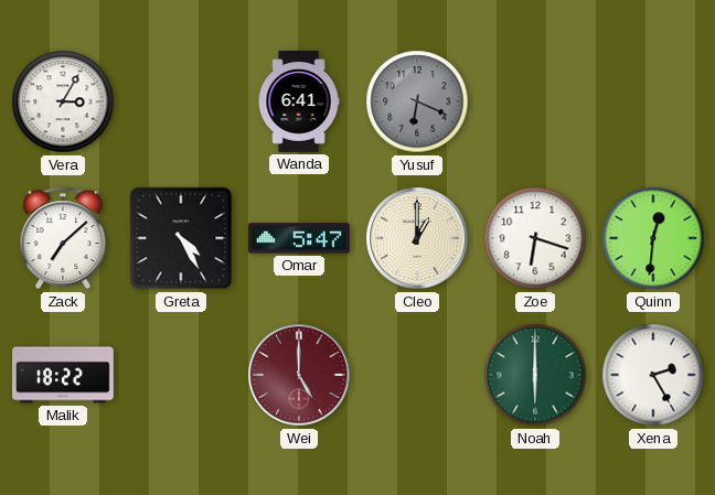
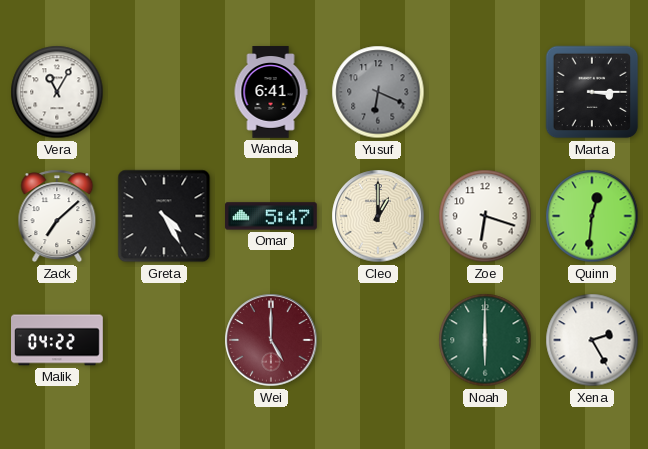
Vera: 3:05 -> 11:05 (57, 92)
Marta: none -> 3:15 (592, 92)
Malik: 18:22 -> 04:22 (57, 340)
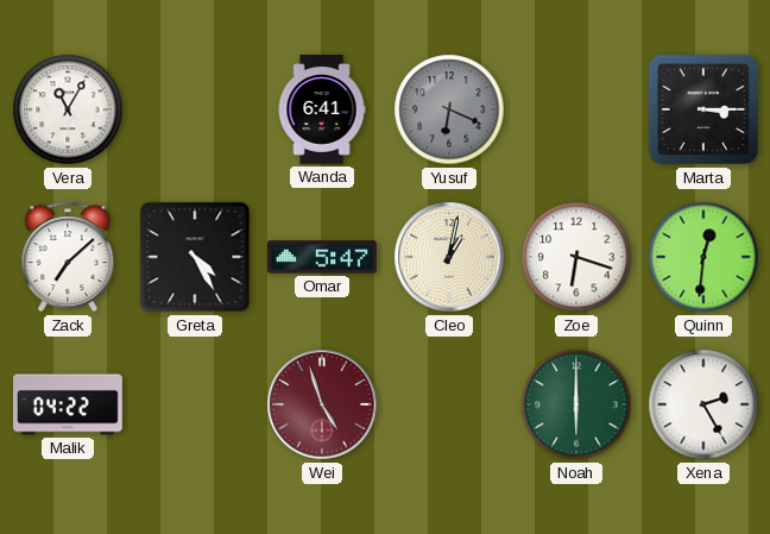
Cleo: 1:00 -> 1:02 (449, 257)
Wei: 5:00 -> 4:57 (322, 404)
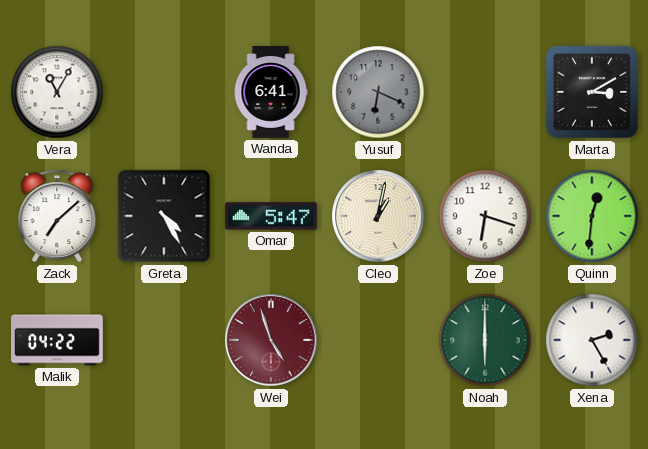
Marta: 3:15 -> 3:10 (592, 92)
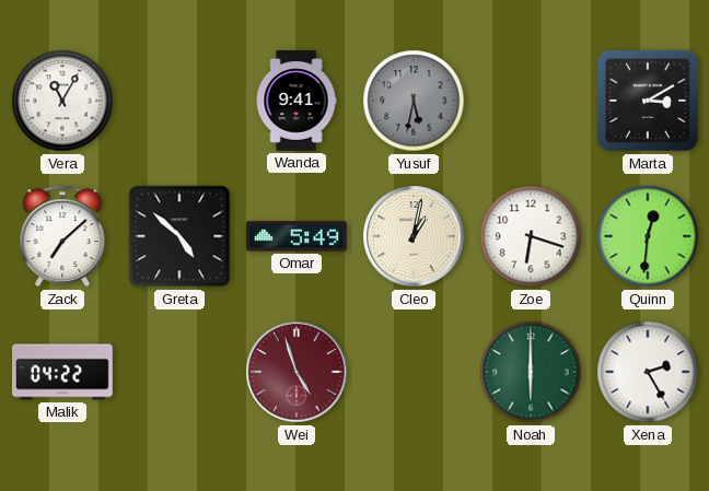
Wanda: 6:41 -> 9:41 (297, 101)
Yusuf: 6:19 -> 5:32 (414, 101)
Greta: 4:25 -> 4:52 (179, 236)
Omar: 5:47 -> 5:49 (298, 236)
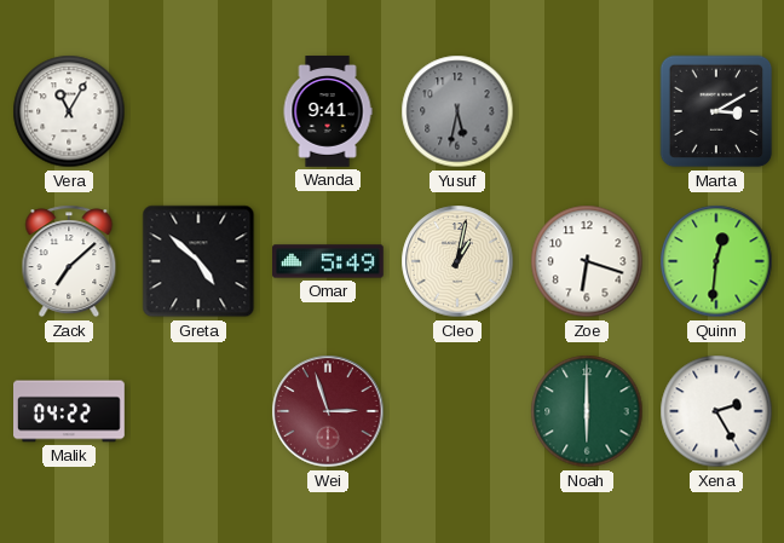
Wei: 4:57 -> 2:57 (328, 411)
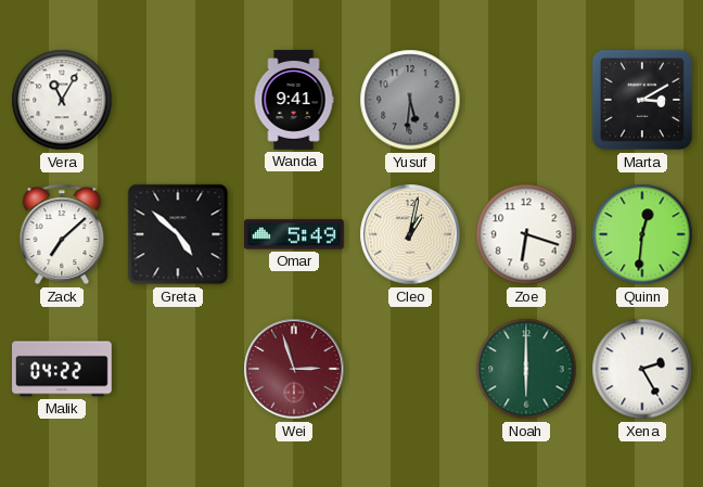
Yusuf: 5:32 -> 5:31 (410, 100)
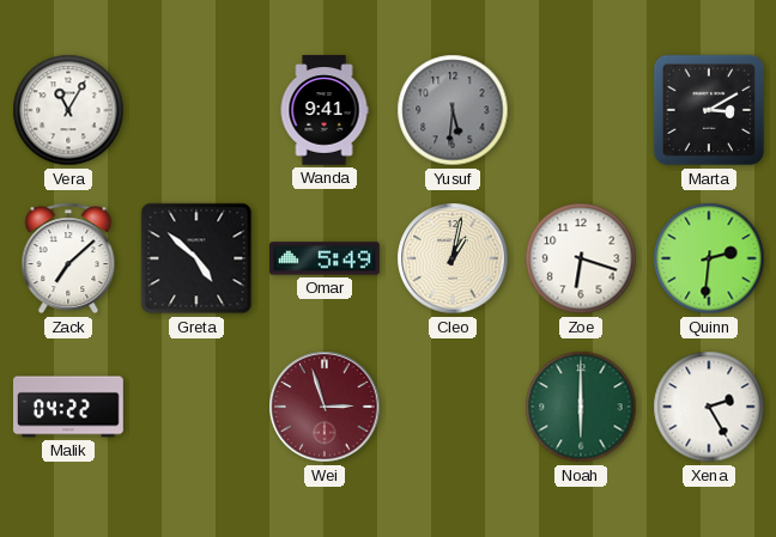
Quinn: 12:31 -> 2:31 (709, 258)
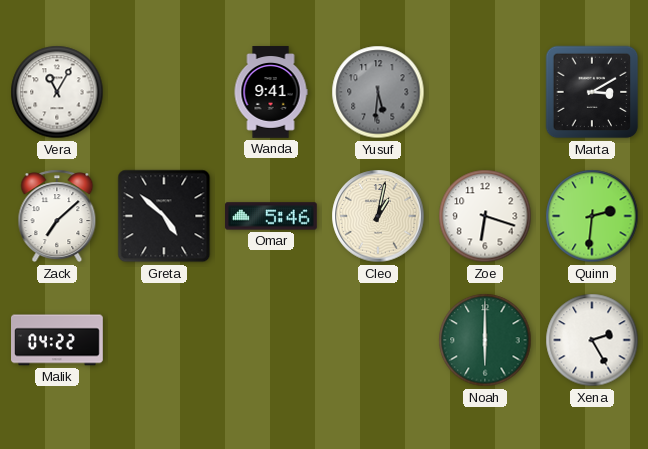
Omar: 5:49 -> 5:46 (272, 216)
Wei: 2:57 -> none (325, 407)
